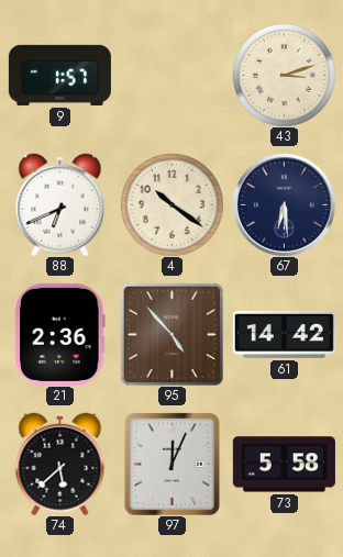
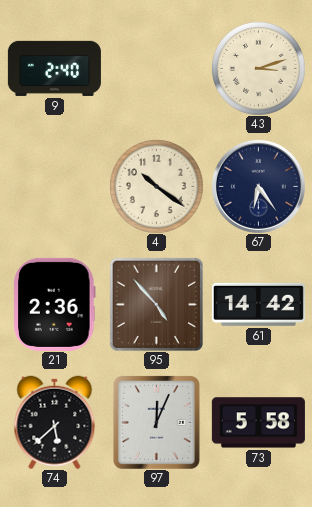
9: 1:57 -> 2:40 (54, 68)
88: 6:41 -> none (60, 204)
67: 6:29 -> 6:24 (258, 186)
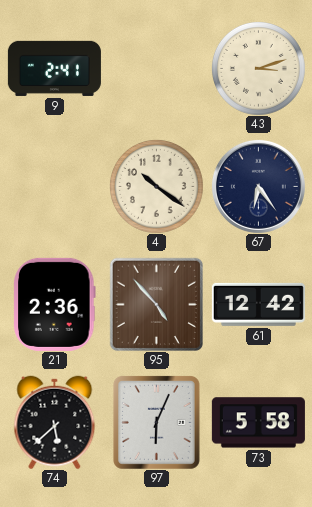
9: 2:40 -> 2:41 (54, 68)
61: 14:42 -> 12:42 (258, 304)
97: 12:04 -> 6:04 (156, 422)
